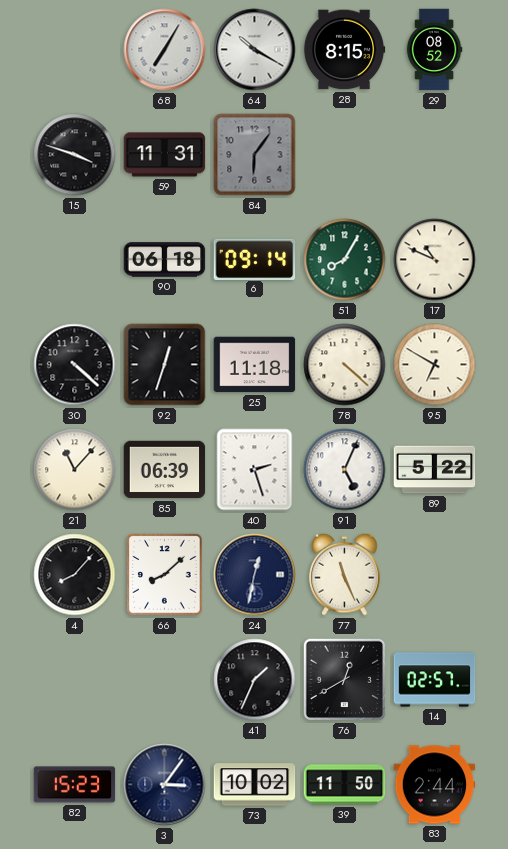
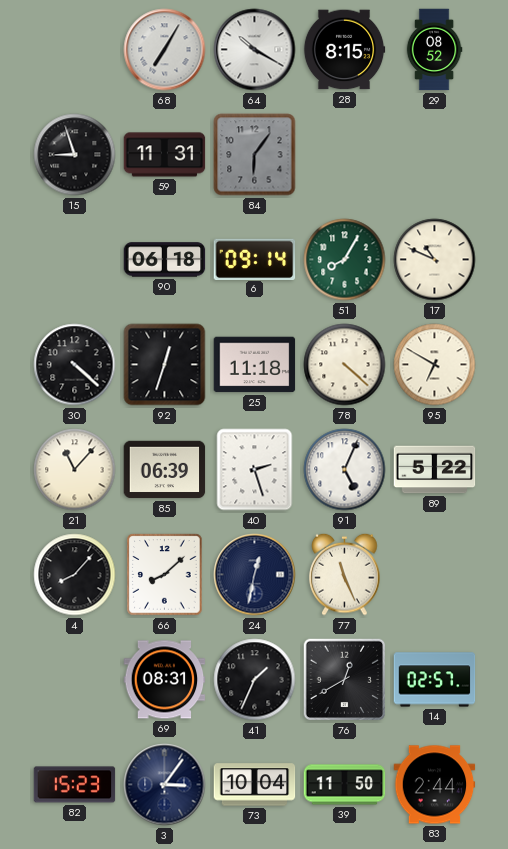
15: 3:48 -> 8:57 (75, 155)
69: none -> 08:31 (165, 680)
73: 10:02 -> 10:04 (255, 785)
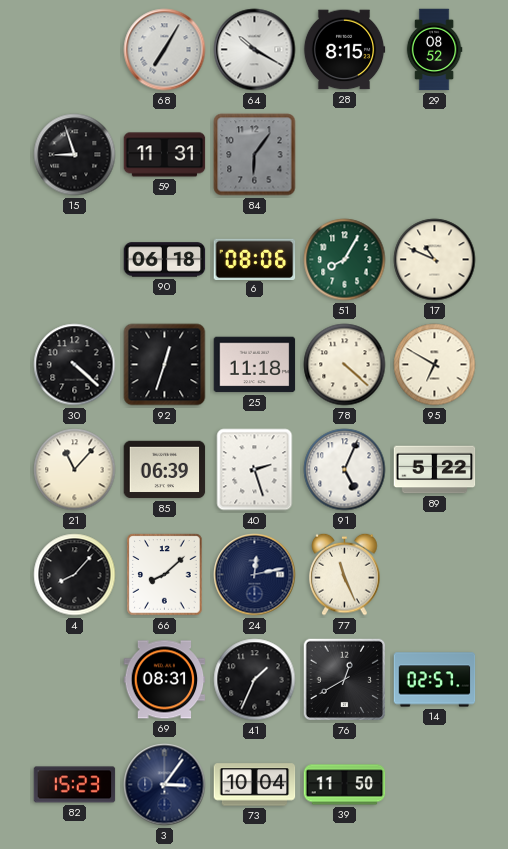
6: 09:14 -> 08:06 (255, 259)
24: 12:32 -> 12:13 (255, 575)
83: 2:44 -> none (435, 785)
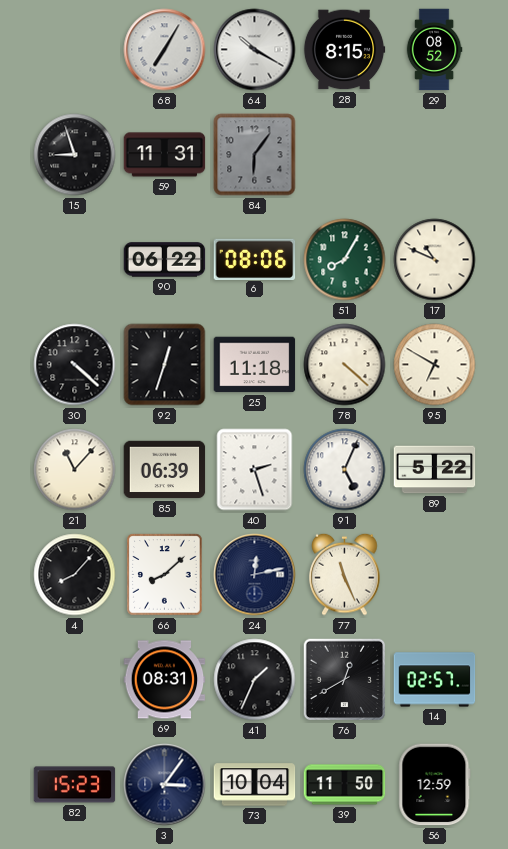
90: 06:18 -> 06:22 (165, 260)
56: none -> 12:59 (435, 785)
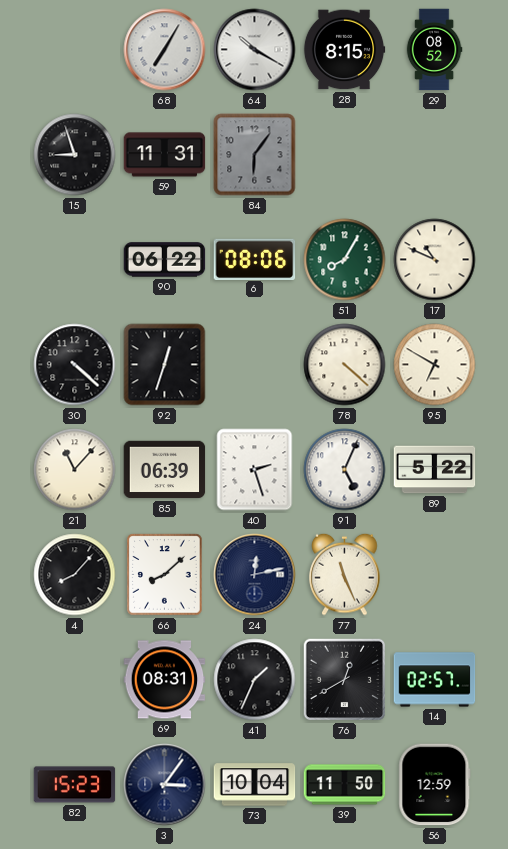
25: 11:18 -> none (255, 365)
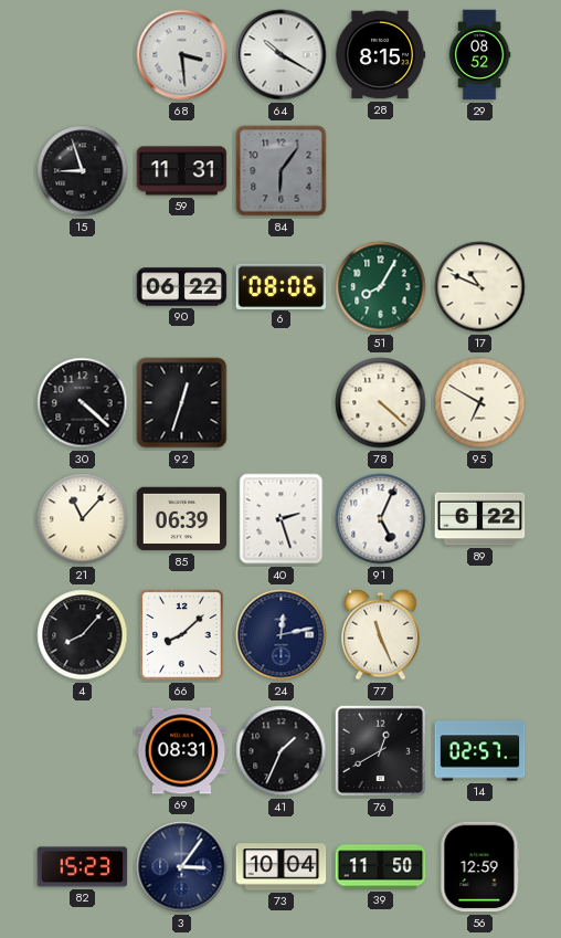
68: 7:05 -> 3:29 (182, 55)
89: 5:22 -> 6:22 (480, 519)
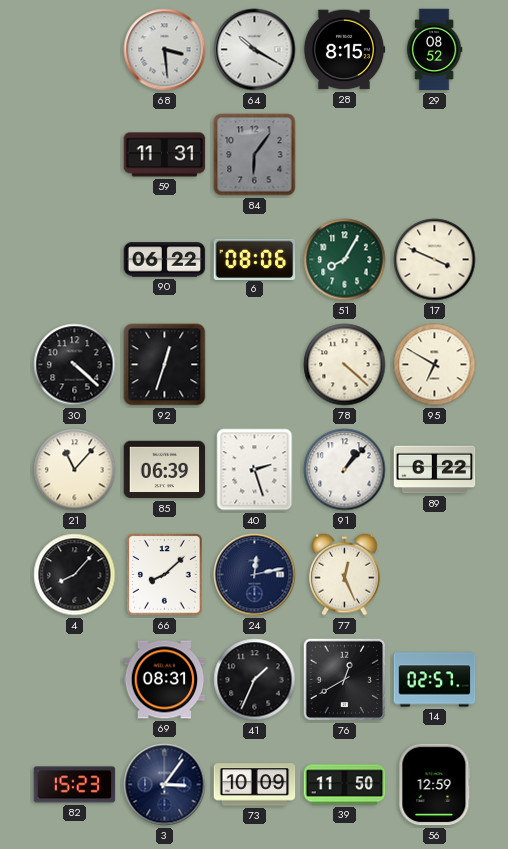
15: 8:57 -> none (83, 171)
17: 10:49 -> 3:49 (435, 260)
91: 5:04 -> 1:07 (345, 470)
77: 11:26 -> 12:26 (345, 574)
73: 10:04 -> 10:09 (255, 785)
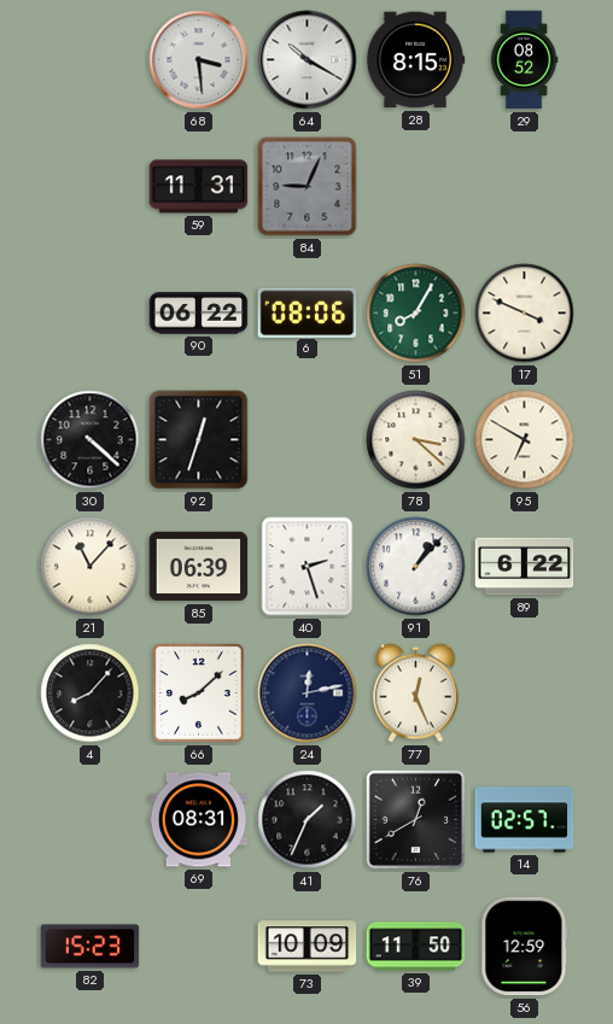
84: 6:06 -> 9:04 (308, 187)
78: 4:22 -> 3:22 (416, 440)
3: 3:06 -> none (165, 785)
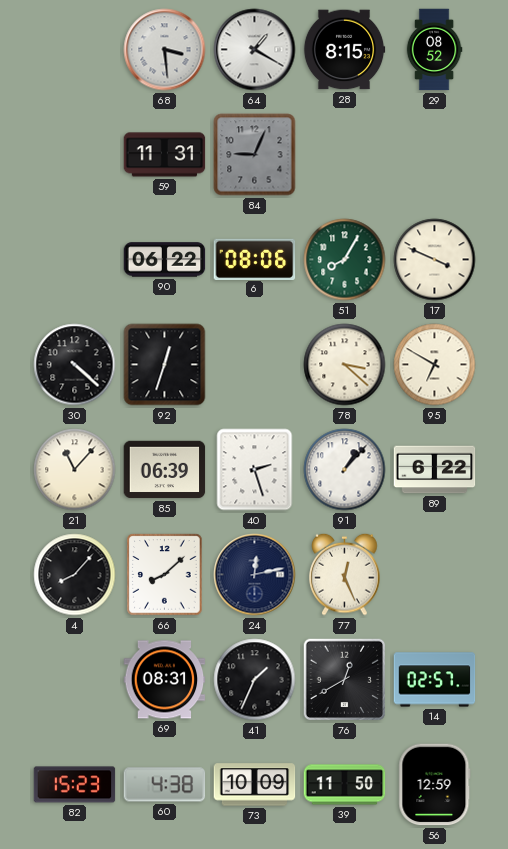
64: 10:20 -> 1:20 (255, 50)
60: none -> 4:38 (165, 785)
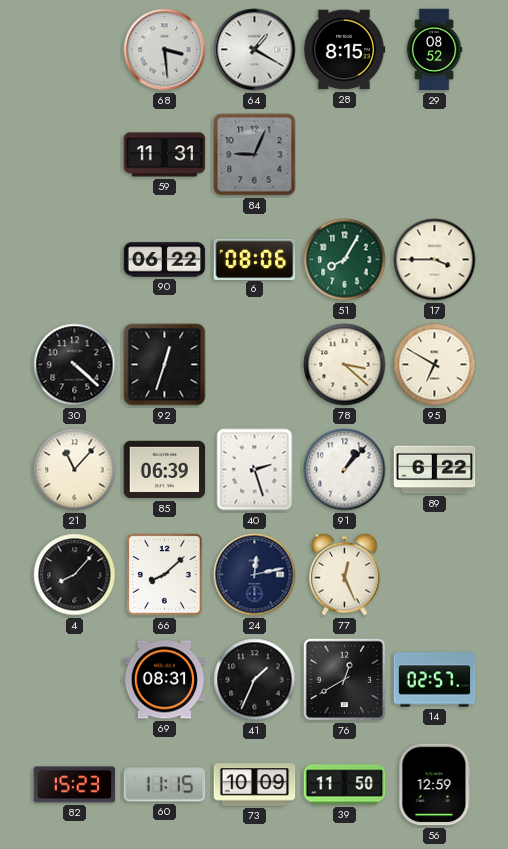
17: 3:49 -> 3:45 (435, 260)
60: 4:38 -> 11:15 (165, 785)
